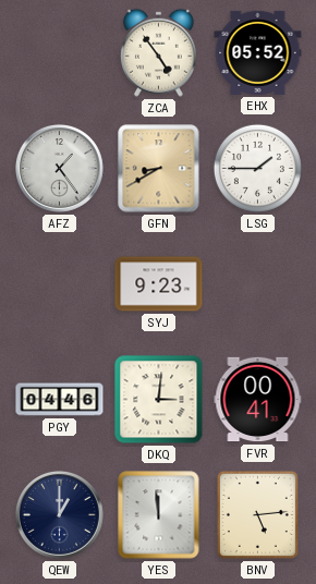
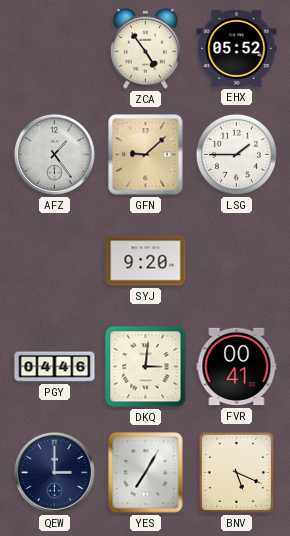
GFN: 8:40 -> 9:08 (146, 155)
SYJ: 9:23 -> 9:20 (146, 261)
QEW: 1:00 -> 3:00 (54, 472)
YES: 11:59 -> 7:05 (146, 473)
BNV: 5:14 -> 5:19 (236, 472)
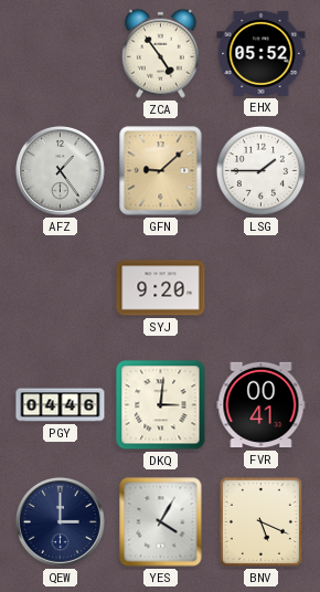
YES: 7:05 -> 4:05 (161, 522)
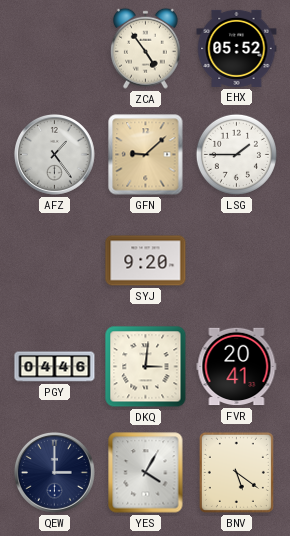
FVR: 00:41 -> 20:41 (237, 367)
BNV: 5:19 -> 5:21 (236, 472)
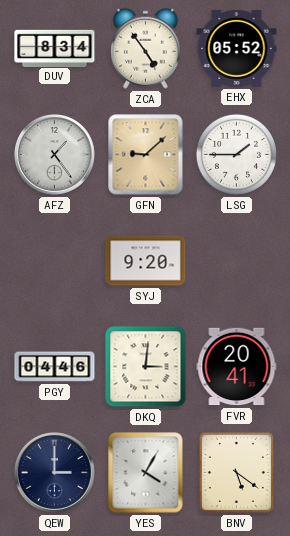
DUV: none -> 8:34 (55, 48)
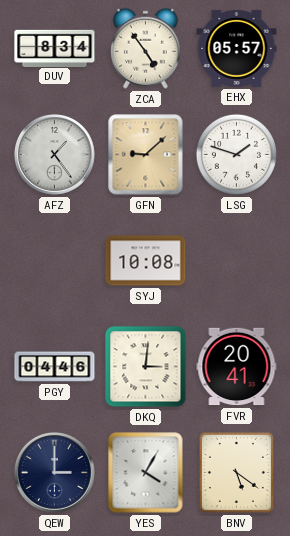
EHX: 05:52 -> 05:57 (237, 48)
LSG: 1:45 -> 1:48 (236, 154)
SYJ: 9:20 -> 10:08 (146, 261)
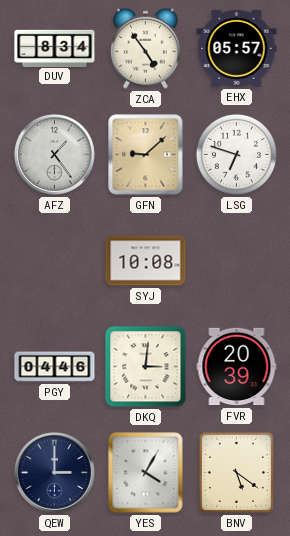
LSG: 1:48 -> 6:48 (236, 154)
FVR: 20:41 -> 20:39 (237, 367)
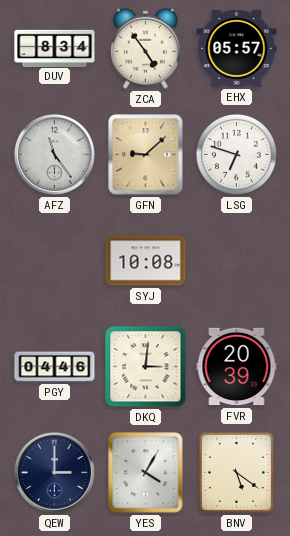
AFZ: 1:24 -> 11:24 (54, 154)
